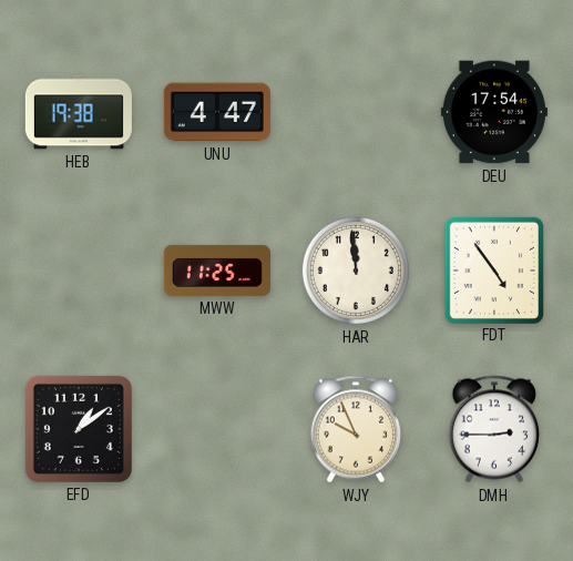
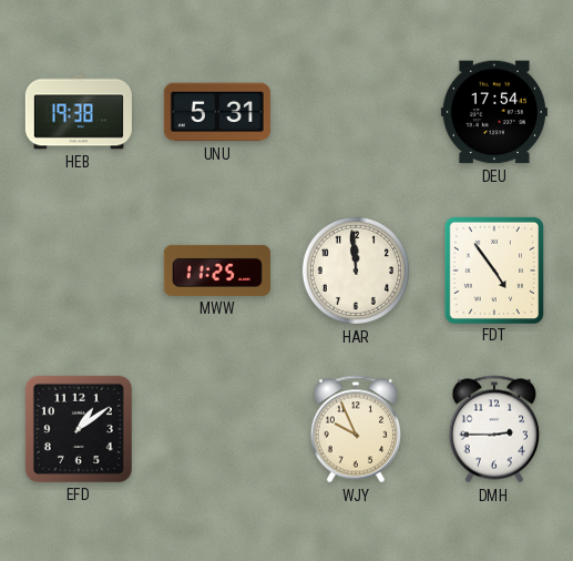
UNU: 4:47 -> 5:31 (217, 112)
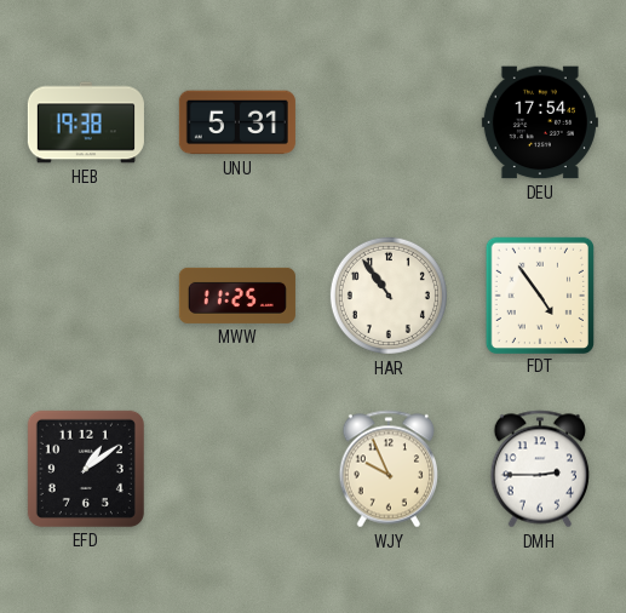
HAR: 11:59 -> 10:54 (389, 296)
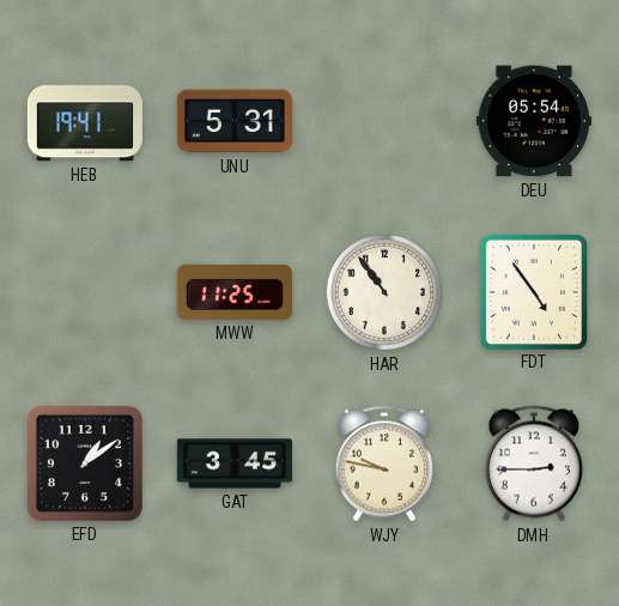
HEB: 19:38 -> 19:41 (85, 121)
DEU: 17:54 -> 05:54 (534, 121)
GAT: none -> 3:45 (235, 463)
WJY: 9:56 -> 9:47 (383, 463)
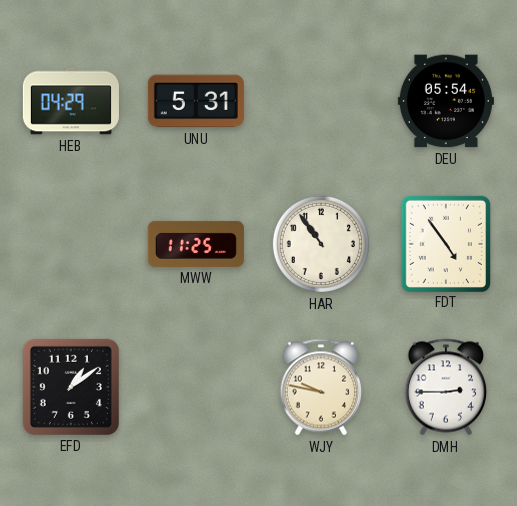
HEB: 19:41 -> 04:29 (71, 101)
GAT: 3:45 -> none (235, 463)
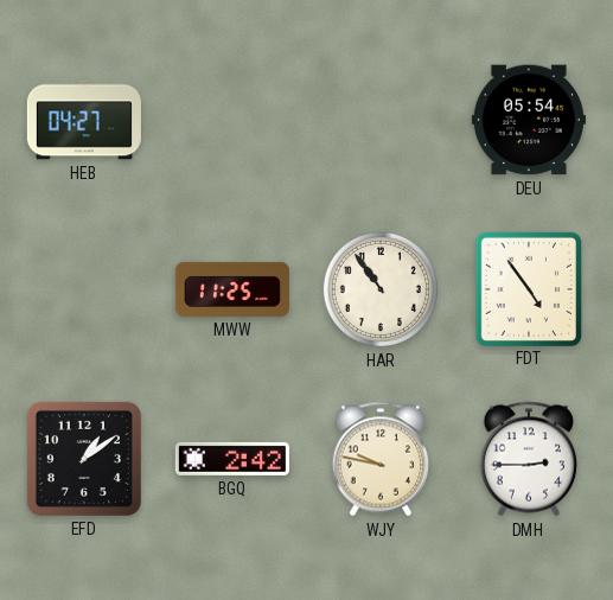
HEB: 04:29 -> 04:27 (84, 120)
UNU: 5:31 -> none (196, 101)
BGQ: none -> 2:42 (232, 459)
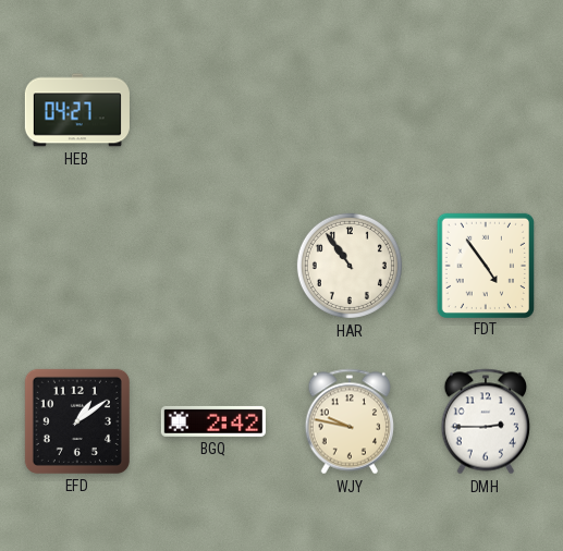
DEU: 05:54 -> none (529, 120)
MWW: 11:25 -> none (232, 289)
